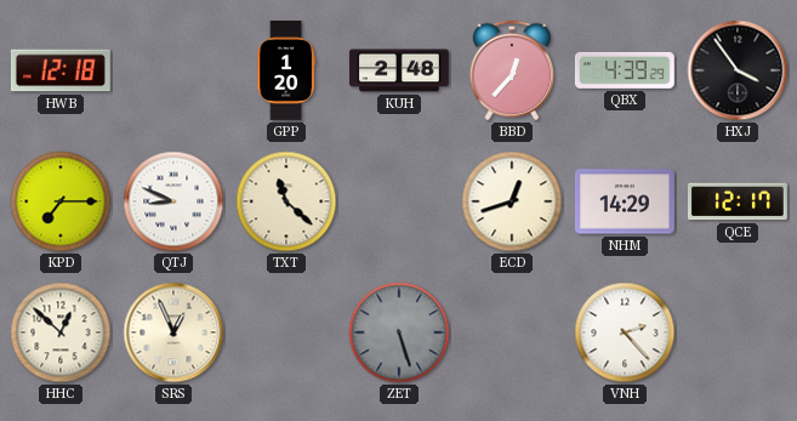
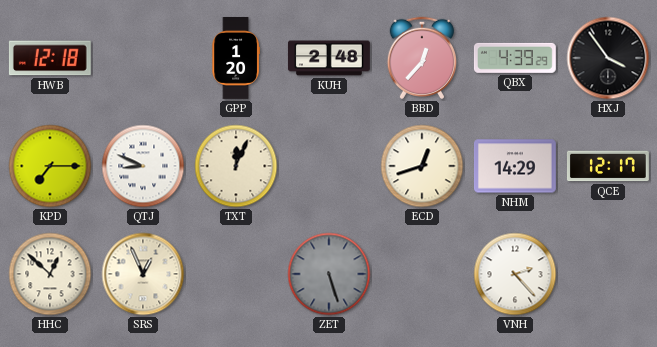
TXT: 11:22 -> 12:04 (236, 166)
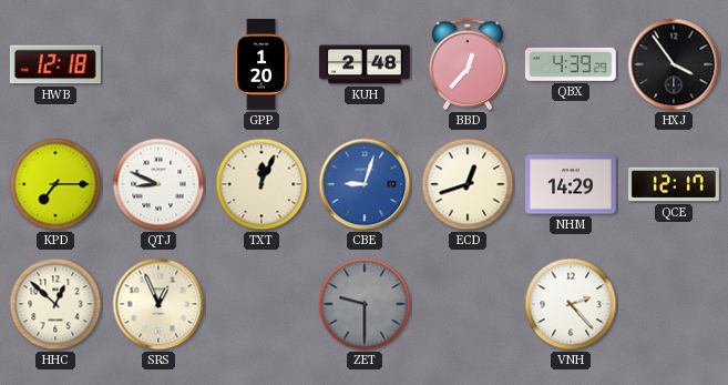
CBE: none -> 9:03 (365, 184)
ZET: 5:27 -> 9:30 (365, 304)
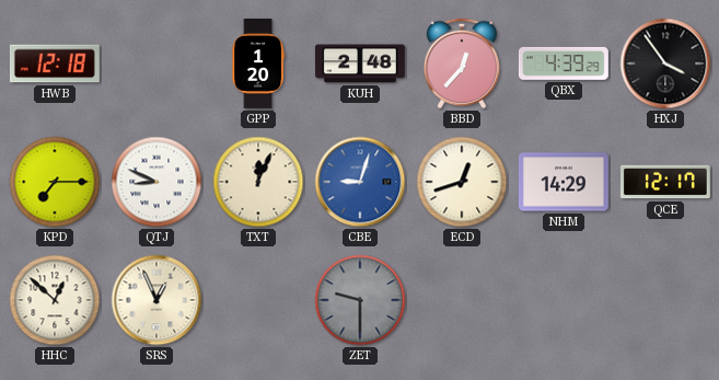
VNH: 2:23 -> none (571, 304)
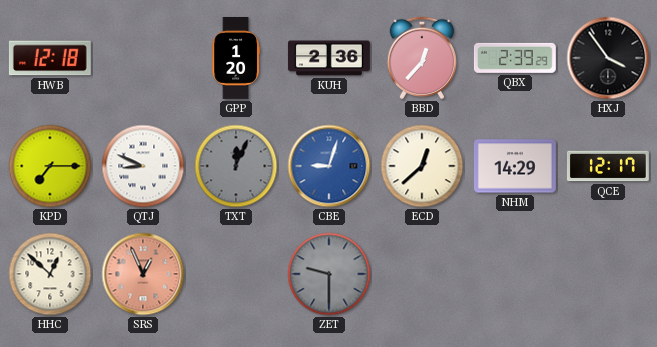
KUH: 2:48 -> 2:36 (329, 58)
QBX: 4:39 -> 2:39 (515, 58)
TXT dial: cream -> grey (236, 166)
ECD: 12:42 -> 12:38 (422, 166)
SRS dial: cream -> salmon (143, 274)
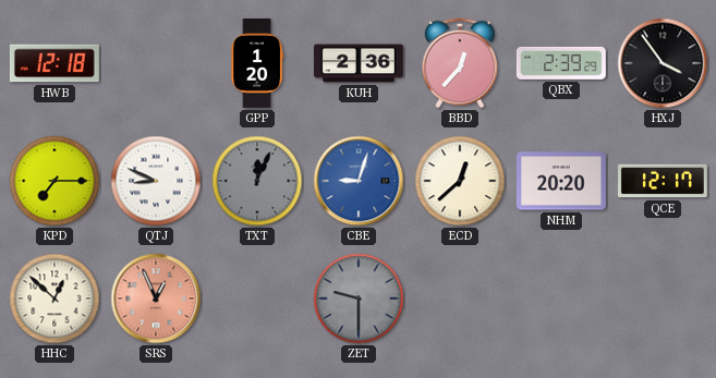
NHM: 14:29 -> 20:20 (561, 181)
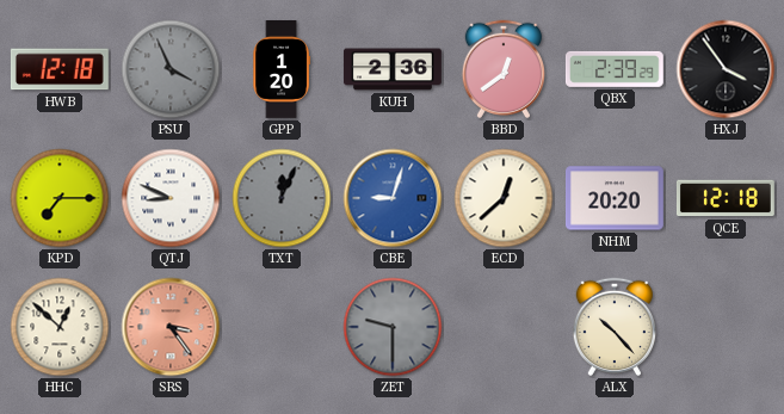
PSU: none -> 3:56 (171, 69)
BBD: 12:37 -> 12:39 (502, 69)
QCE: 12:17 -> 12:18 (726, 198)
SRS: 12:56 -> 3:24 (171, 327)
ALX: none -> 10:23 (613, 327)
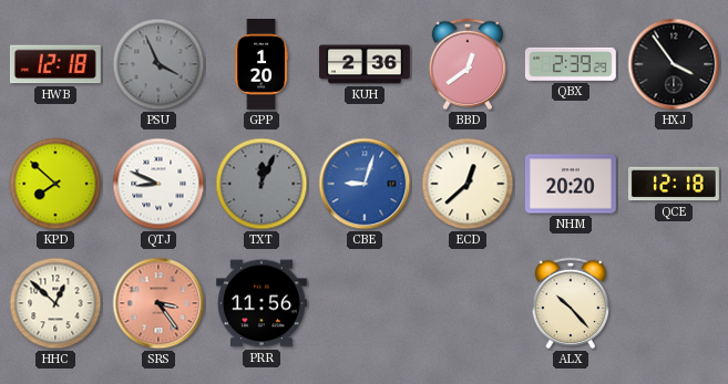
KPD: 7:15 -> 7:52 (55, 184)
PRR: none -> 11:56 (262, 303)
ZET: 9:30 -> none (393, 327)
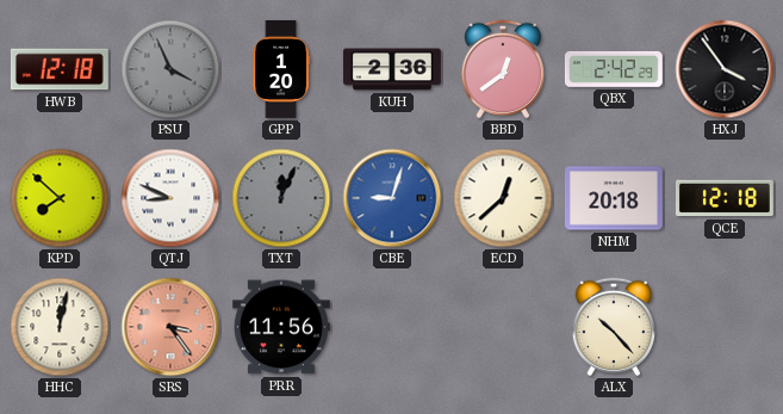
QBX: 2:39 -> 2:42 (614, 69)
NHM: 20:20 -> 20:18 (614, 198)
HHC: 12:52 -> 12:02 (60, 327)
